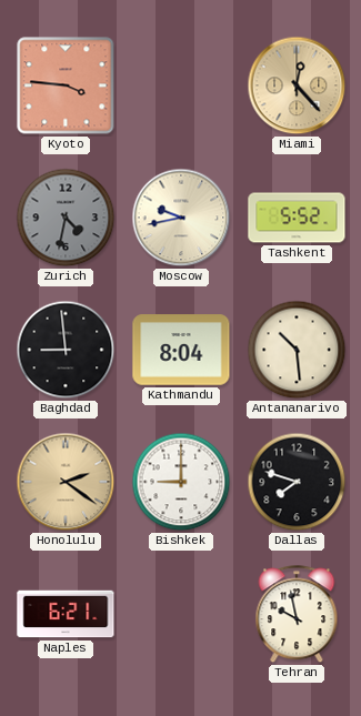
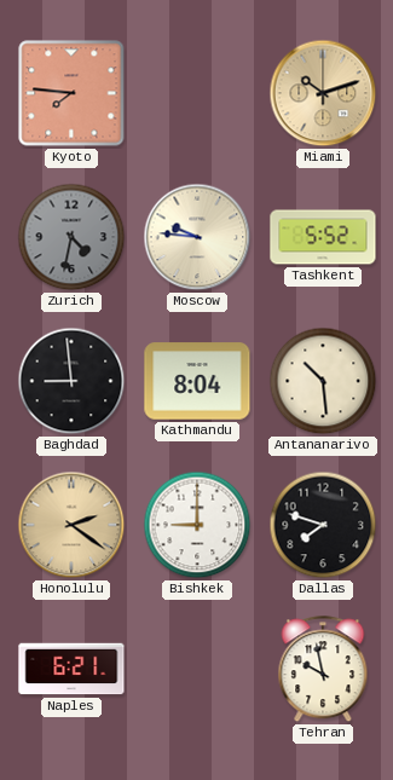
Kyoto: 3:46 -> 7:46 (71, 93)
Miami: 12:23 -> 10:12 (323, 93)
Moscow: 9:43 -> 9:46 (197, 237)
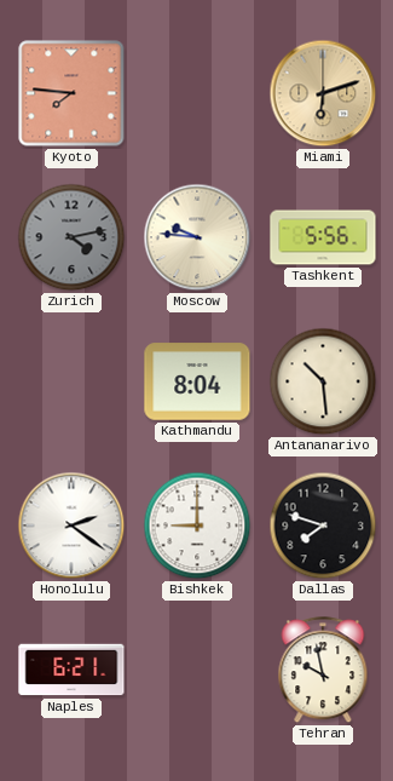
Miami: 10:12 -> 6:12 (323, 93)
Zurich: 4:32 -> 4:13 (71, 237)
Tashkent: 5:52 -> 5:56 (323, 237)
Baghdad: 8:59 -> none (71, 381)
Honolulu dial: champagne -> white (71, 526)
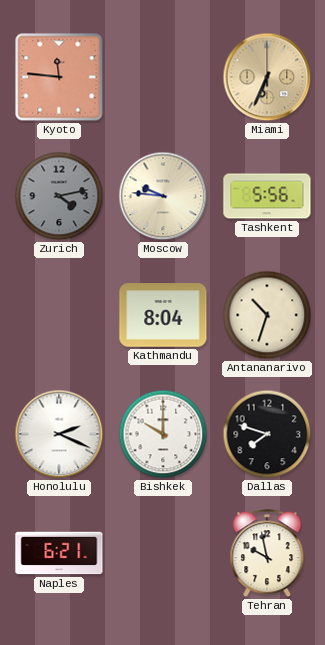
Kyoto: 7:46 -> 11:46 (59, 77)
Miami: 6:12 -> 6:34 (267, 77)
Antananarivo: 10:29 -> 10:33 (267, 315)
Honolulu: 2:21 -> 2:19 (59, 434)
Bishkek: 9:00 -> 10:00 (163, 434)
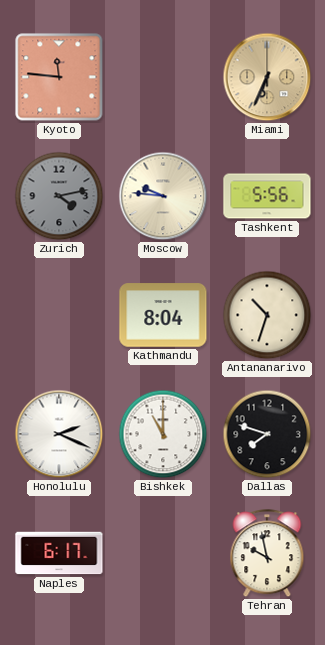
Bishkek: 10:00 -> 11:00 (163, 434)
Naples: 6:21 -> 6:17 (59, 553)
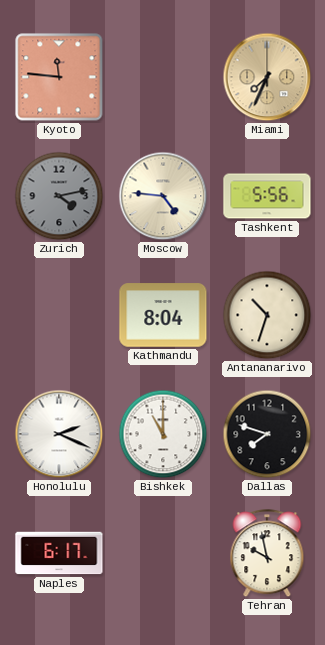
Miami: 6:34 -> 7:34 (267, 77)
Moscow: 9:46 -> 4:46 (163, 196)
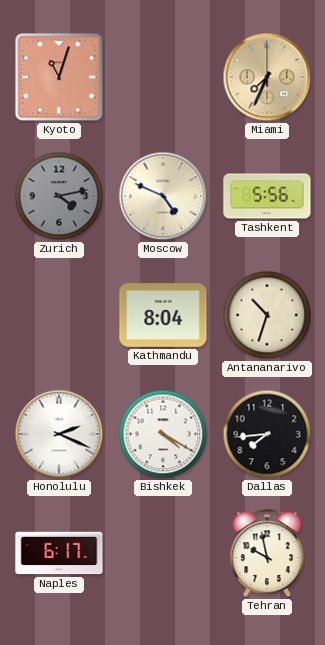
Kyoto: 11:46 -> 11:03 (59, 77)
Moscow: 4:46 -> 4:49 (163, 196)
Bishkek: 11:00 -> 4:20 (163, 434)
Dallas: 7:48 -> 7:44 (267, 434)
